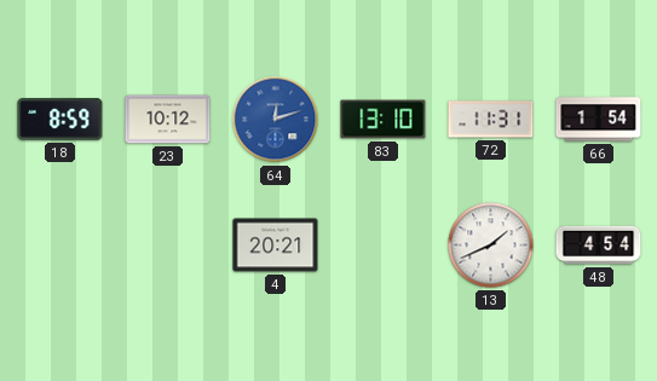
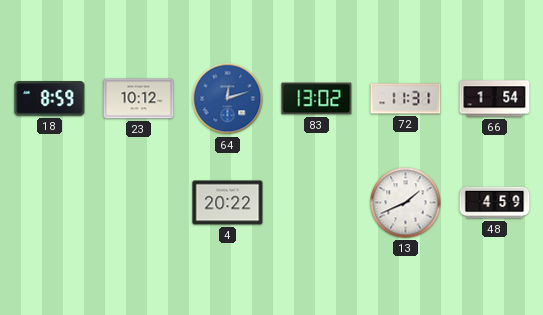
83: 13:10 -> 13:02 (317, 99)
4: 20:21 -> 20:22 (228, 203)
48: 4:54 -> 4:59 (495, 203)
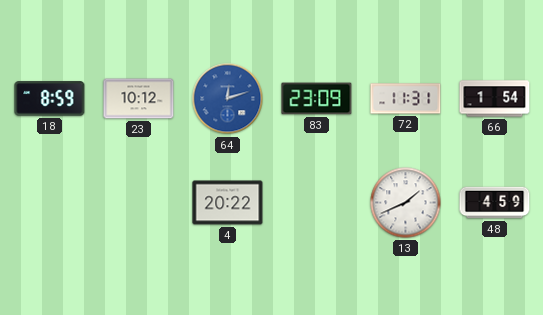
83: 13:02 -> 23:09 (317, 99)
